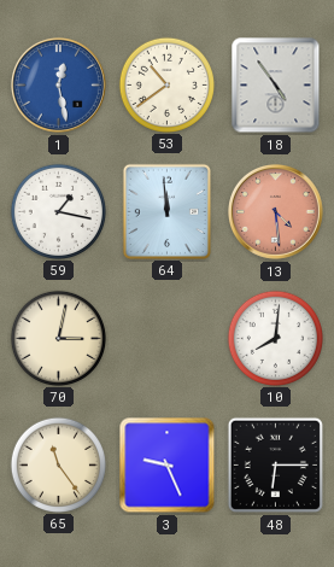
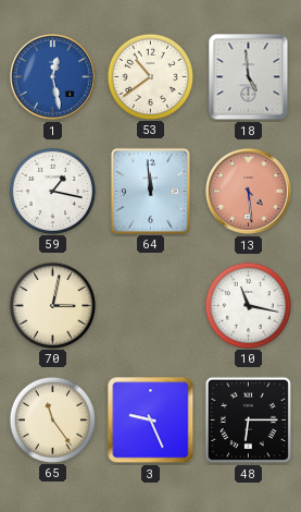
18: 4:54 -> 4:59 (249, 77)
10: 8:01 -> 11:17 (248, 305)
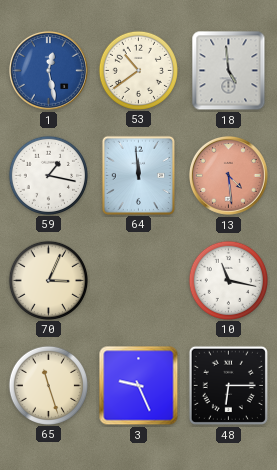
70: 3:02 -> 3:04 (48, 280)
65: 11:24 -> 11:27 (48, 385)
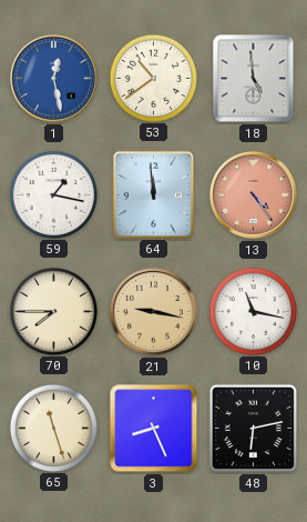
13: 4:29 -> 4:24 (253, 194)
70: 3:04 -> 7:45 (53, 311)
21: none -> 9:17 (153, 311)
3: 9:26 -> 8:26 (154, 429)
48: 6:15 -> 6:13 (253, 428)
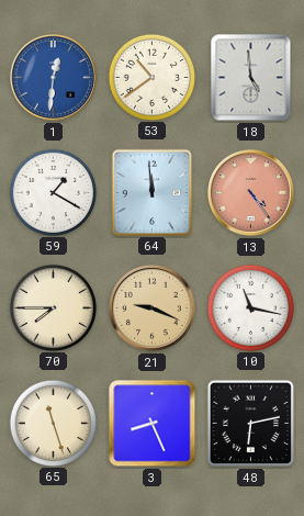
1: 12:28 -> 12:31 (53, 77)
59: 1:17 -> 1:20 (53, 192)
21: 9:17 -> 9:19 (151, 307)
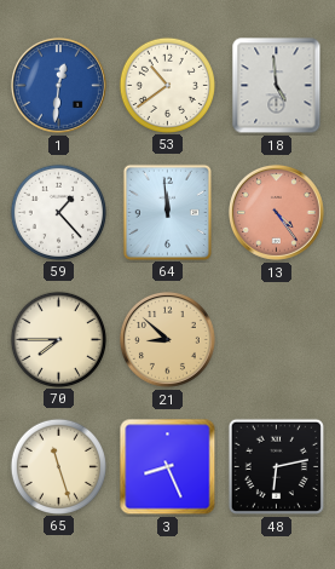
59: 1:20 -> 1:23 (58, 212)
21: 9:19 -> 8:52 (167, 339)
10: 11:17 -> none (250, 307)
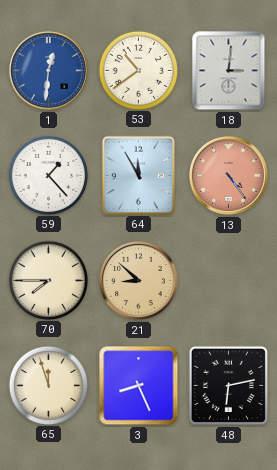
18: 4:59 -> 3:01 (229, 71)
64: 11:59 -> 11:55 (138, 175)
65: 11:27 -> 11:57 (48, 385)
